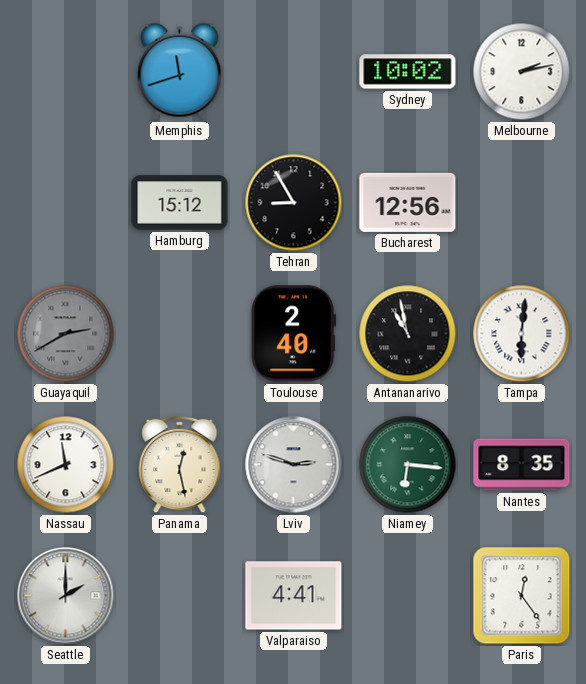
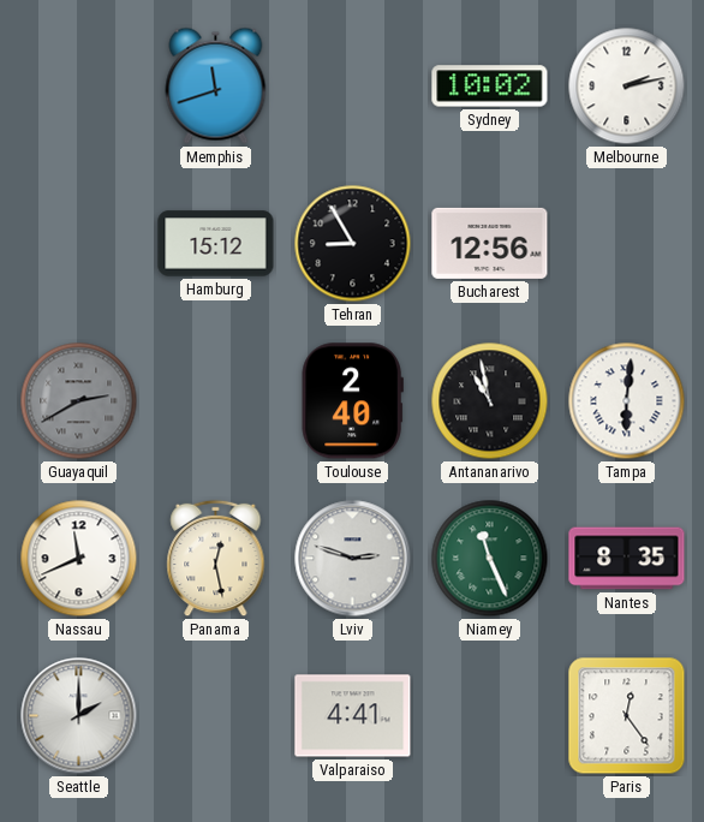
Niamey: 6:16 -> 11:26 (490, 559)
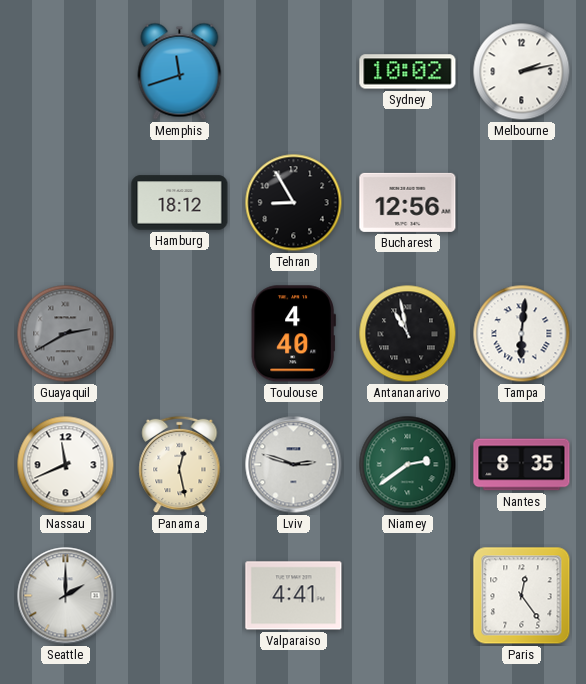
Hamburg: 15:12 -> 18:12 (180, 203)
Toulouse: 2:40 -> 4:40 (293, 334)
Niamey: 11:26 -> 2:39 (408, 465)
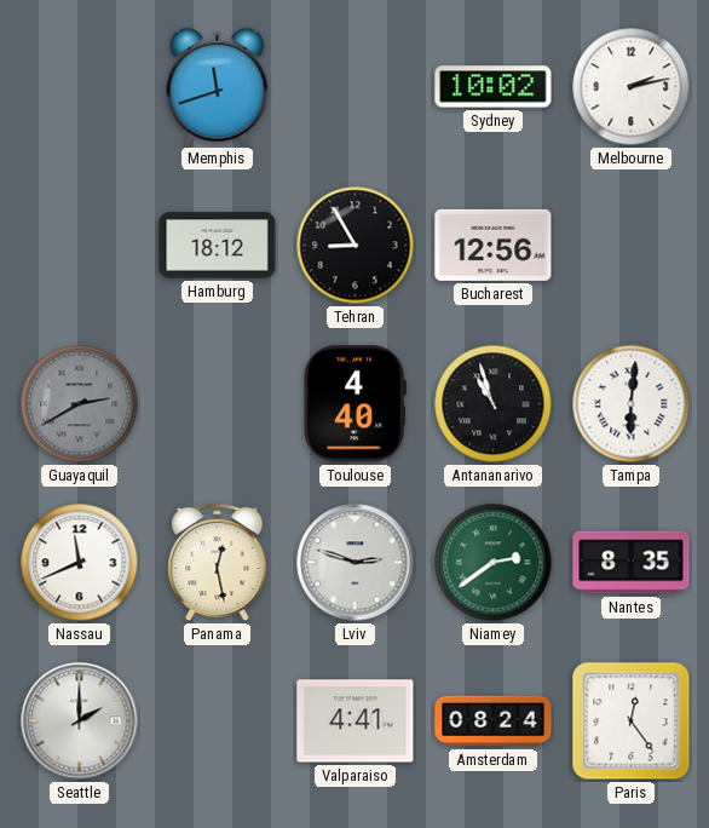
Antananarivo: 10:58 -> 10:57 (494, 404)
Amsterdam: none -> 08:24 (494, 721)
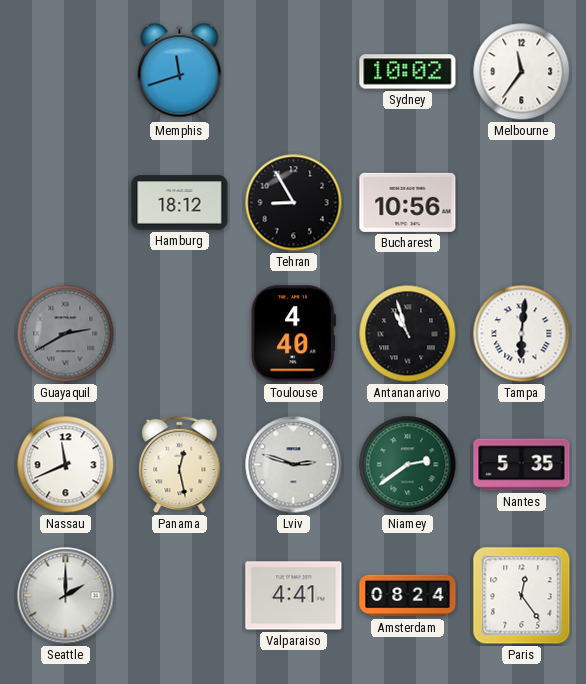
Melbourne: 2:13 -> 11:36 (522, 72)
Bucharest: 12:56 -> 10:56 (408, 202)
Nantes: 8:35 -> 5:35 (522, 465)
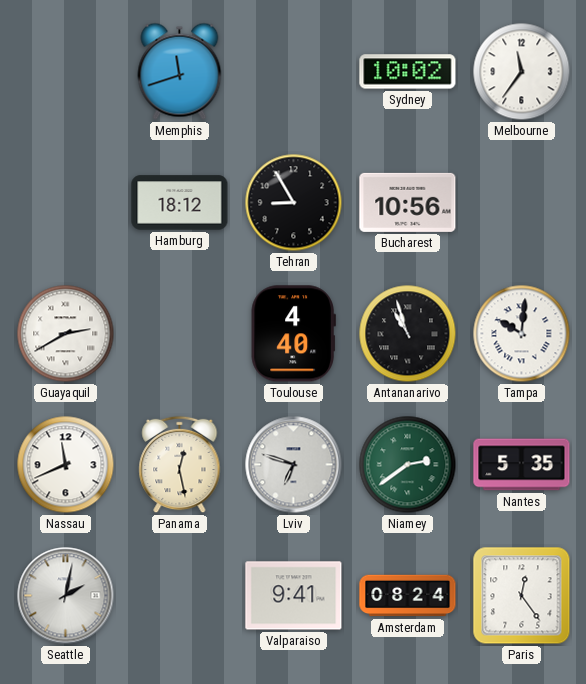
Guayaquil dial: grey -> white (66, 334)
Tampa: 6:01 -> 10:01 (522, 334)
Lviv: 2:48 -> 6:48 (294, 465)
Seattle: 2:00 -> 2:02 (66, 596)
Valparaiso: 4:41 -> 9:41 (294, 596)
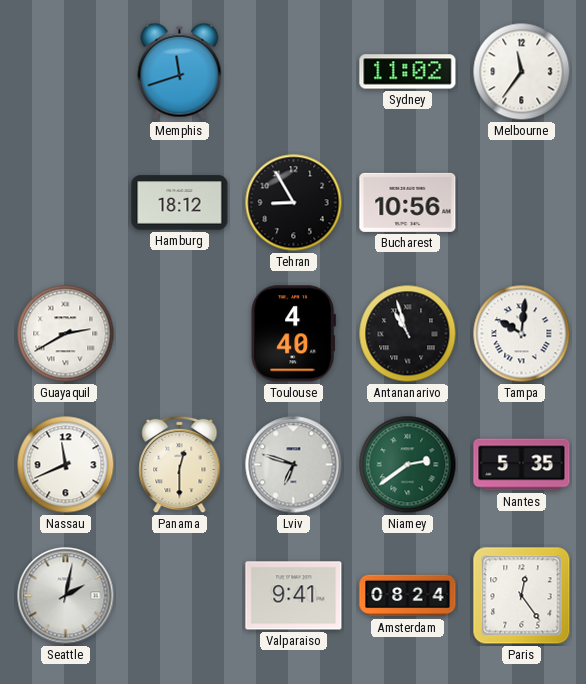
Sydney: 10:02 -> 11:02 (408, 72)
Panama: 12:28 -> 12:30 (180, 465)
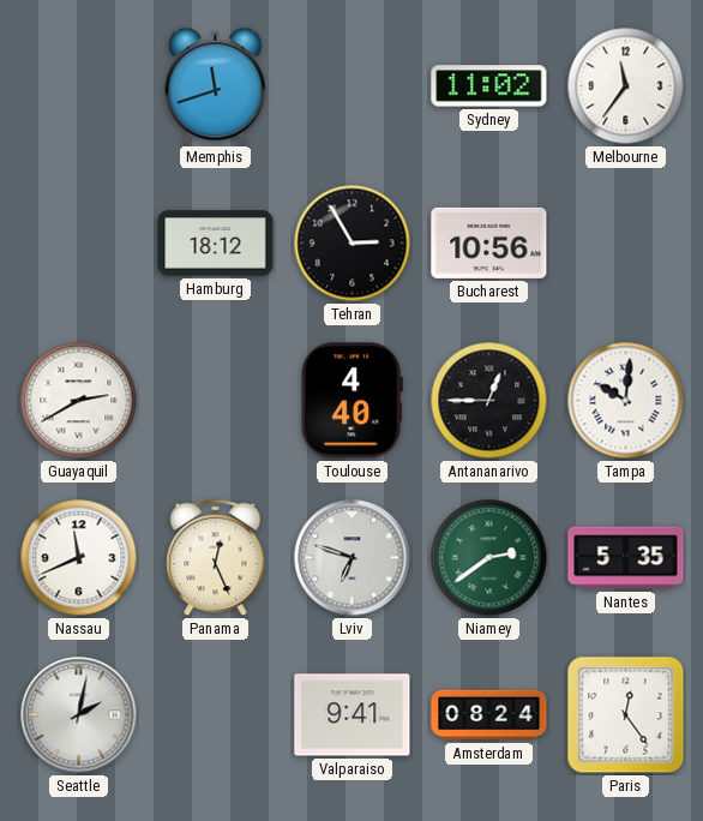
Tehran: 8:55 -> 2:55 (353, 244)
Antananarivo: 10:57 -> 12:45 (489, 401)
Panama: 12:30 -> 12:26 (216, 558)
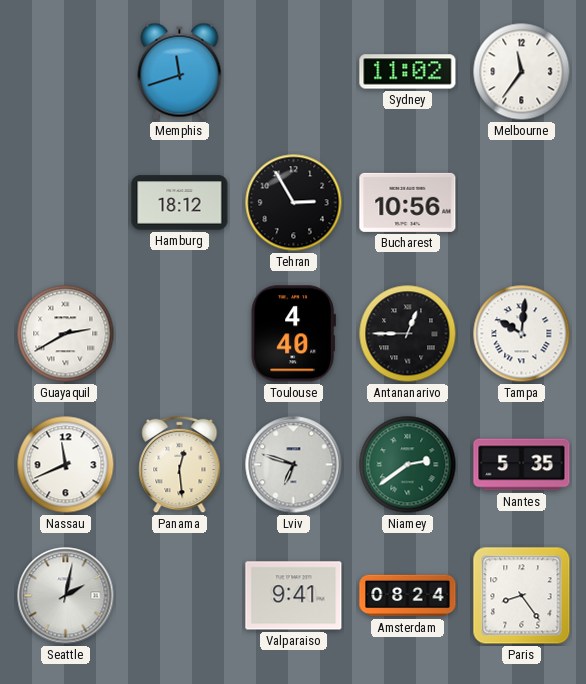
Panama: 12:26 -> 12:29 (180, 465)
Paris: 12:24 -> 8:24 (522, 596)
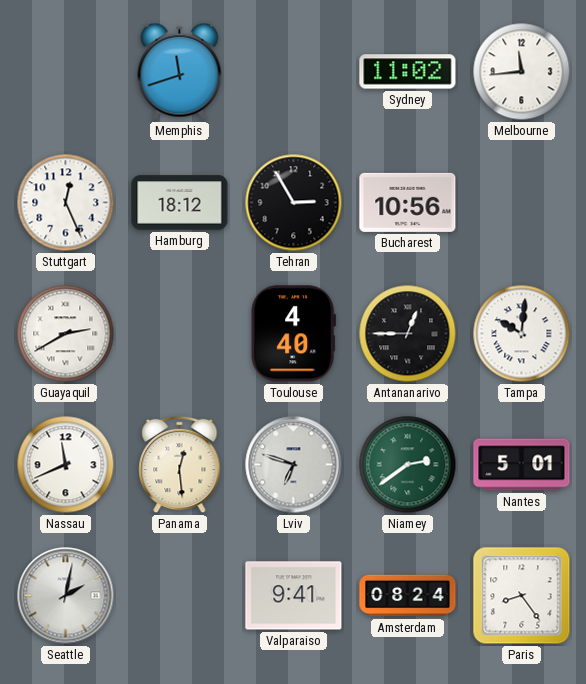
Melbourne: 11:36 -> 11:44 (522, 72)
Stuttgart: none -> 12:26 (66, 203)
Nantes: 5:35 -> 5:01 (522, 465)
